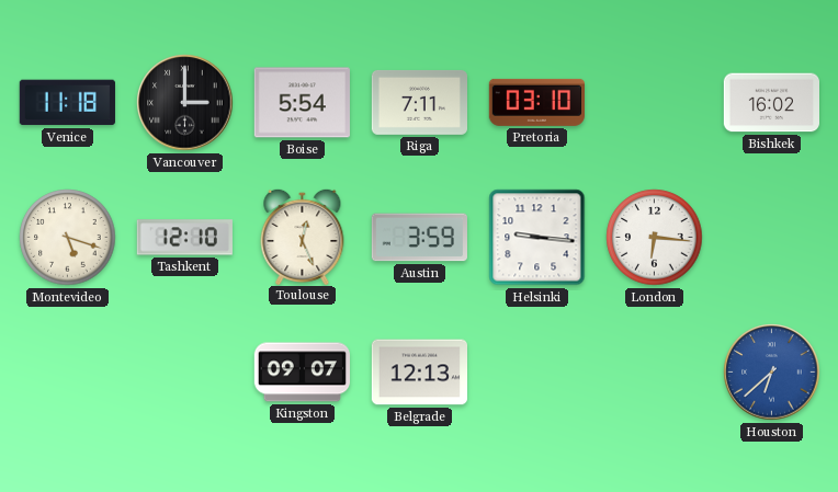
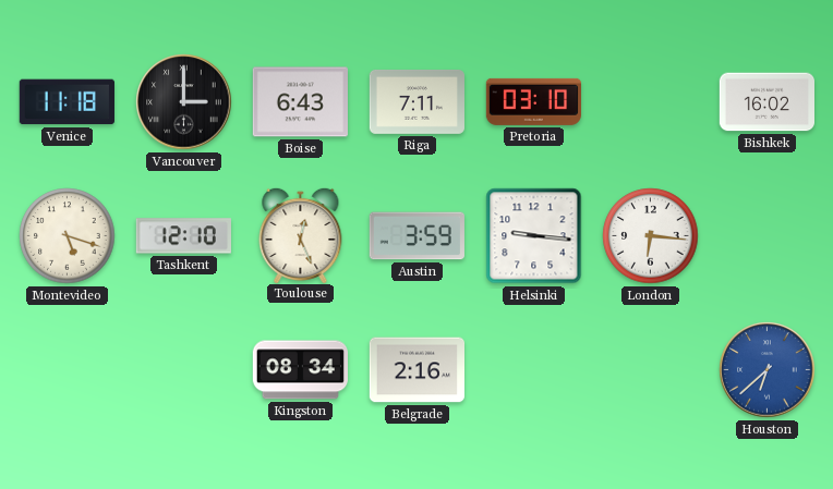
Boise: 5:54 -> 6:43 (300, 102)
Kingston: 09:07 -> 08:34 (300, 370)
Belgrade: 12:13 -> 2:16 (417, 370)
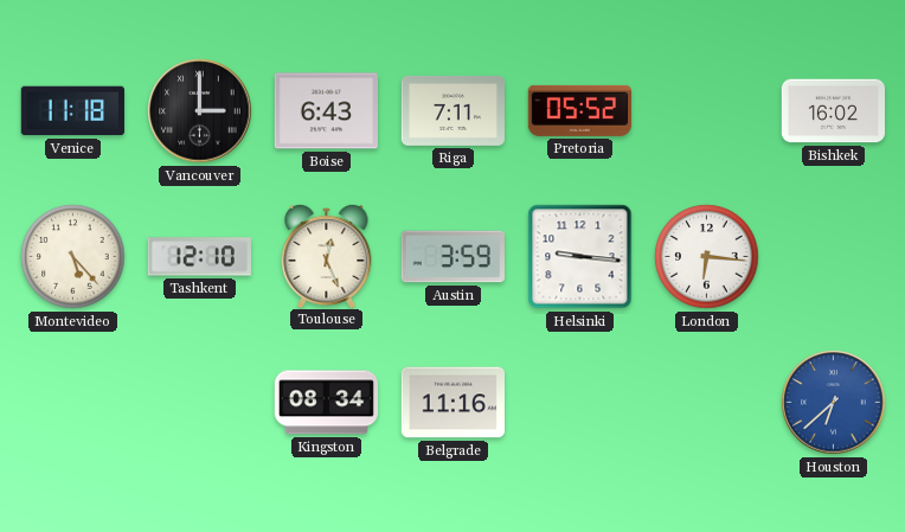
Pretoria: 03:10 -> 05:52 (579, 110)
Montevideo: 5:18 -> 5:23 (73, 257)
Belgrade: 2:16 -> 11:16 (452, 403)
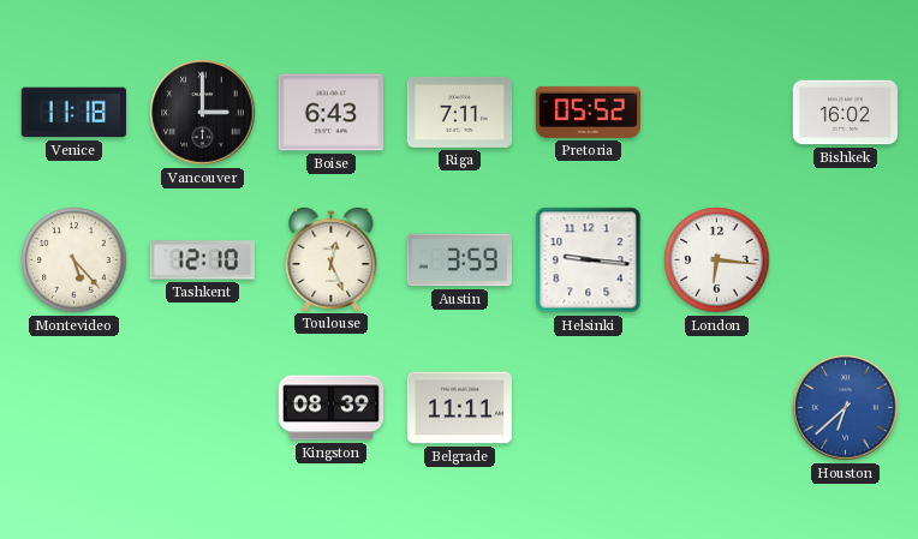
Kingston: 08:34 -> 08:39 (330, 408)
Belgrade: 11:16 -> 11:11 (459, 408)
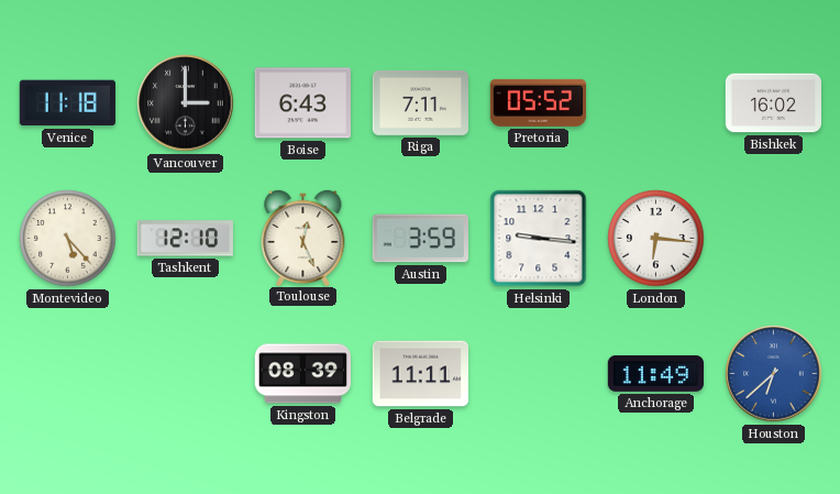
Anchorage: none -> 11:49 (655, 374)
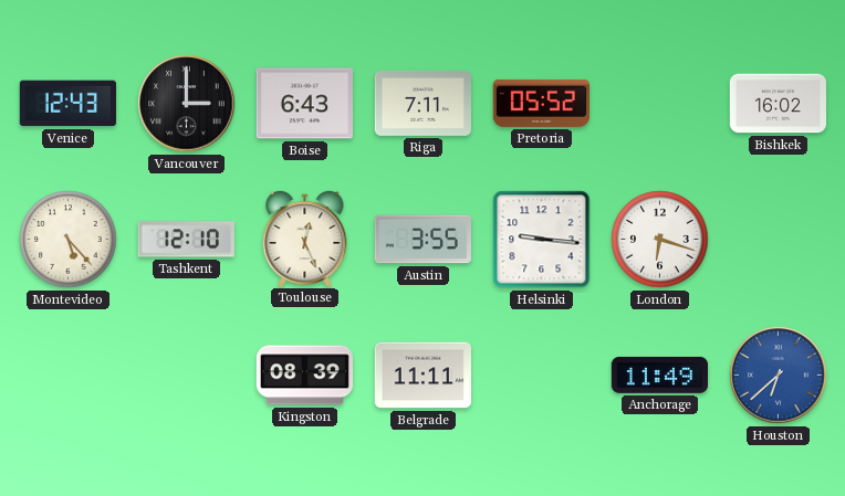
Venice: 11:18 -> 12:43 (67, 104)
Austin: 3:59 -> 3:55 (422, 240)
London: 6:16 -> 6:18 (660, 240)
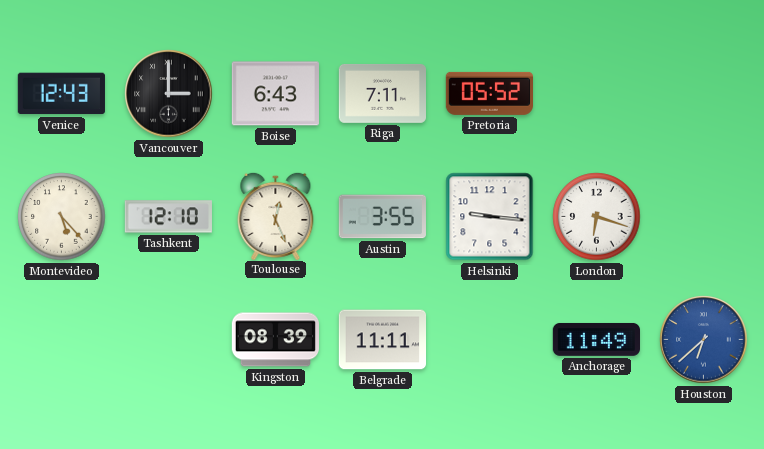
Bishkek: 16:02 -> none (778, 104)
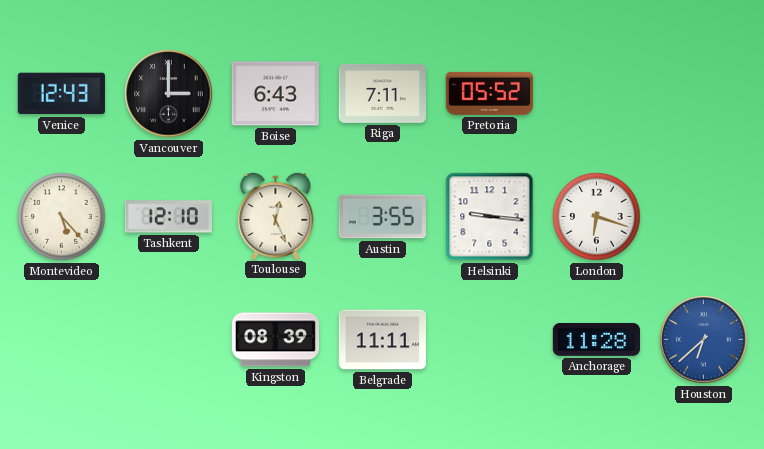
Anchorage: 11:49 -> 11:28 (596, 340)
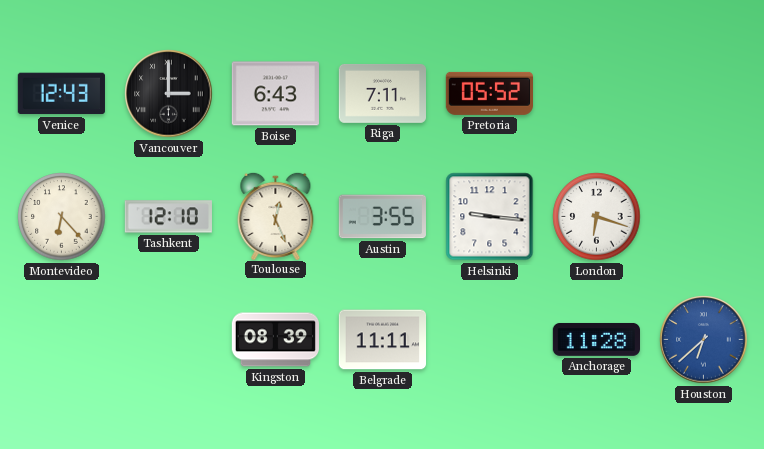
Montevideo: 5:23 -> 6:23 (62, 217)
